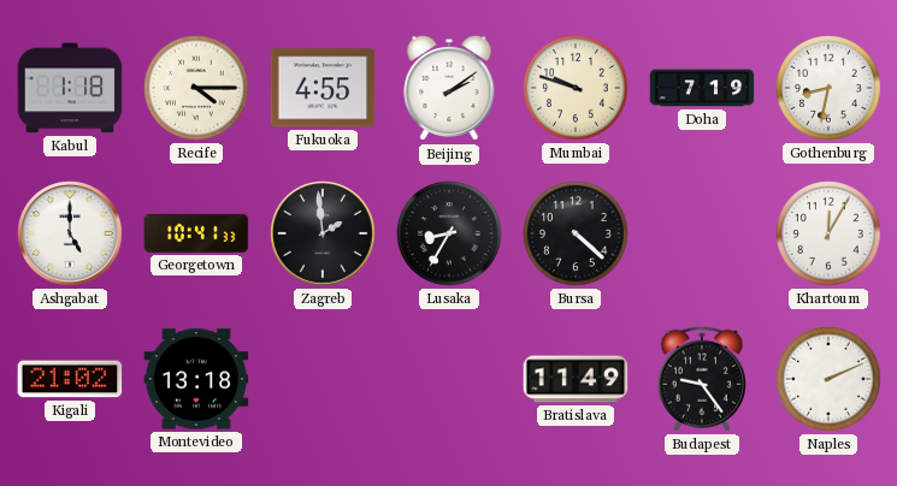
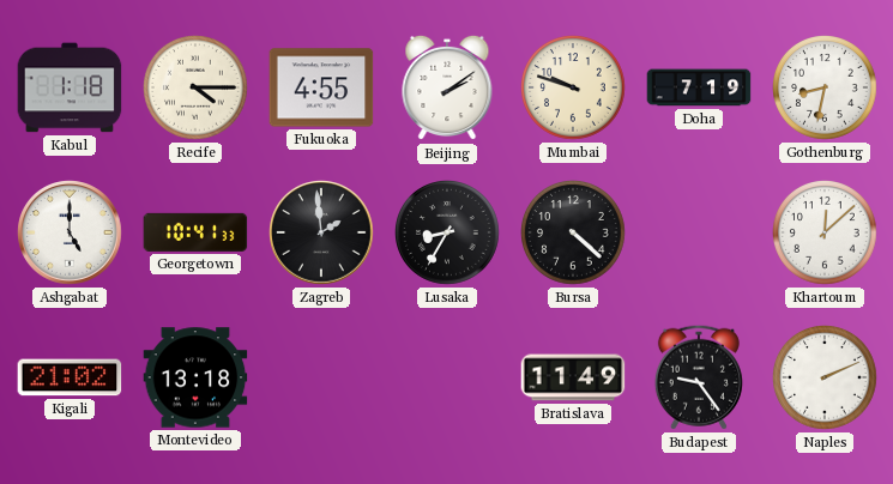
Khartoum: 12:05 -> 12:08 (826, 234)
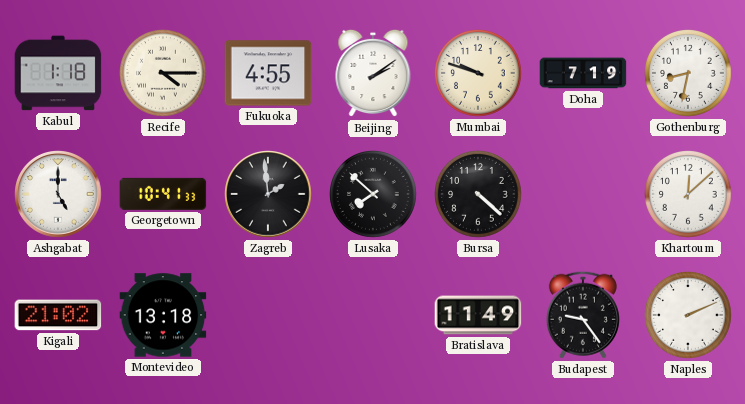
Lusaka: 8:35 -> 7:52 (374, 195)
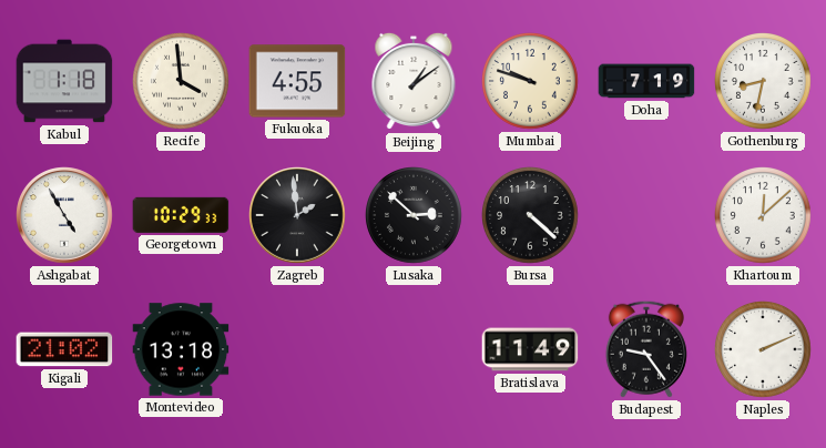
Recife: 4:15 -> 3:59 (182, 82)
Beijing: 2:09 -> 1:09 (414, 81)
Ashgabat: 5:00 -> 4:55 (64, 215)
Georgetown: 10:41 -> 10:29 (181, 215)
Lusaka: 7:52 -> 2:52 (415, 216)
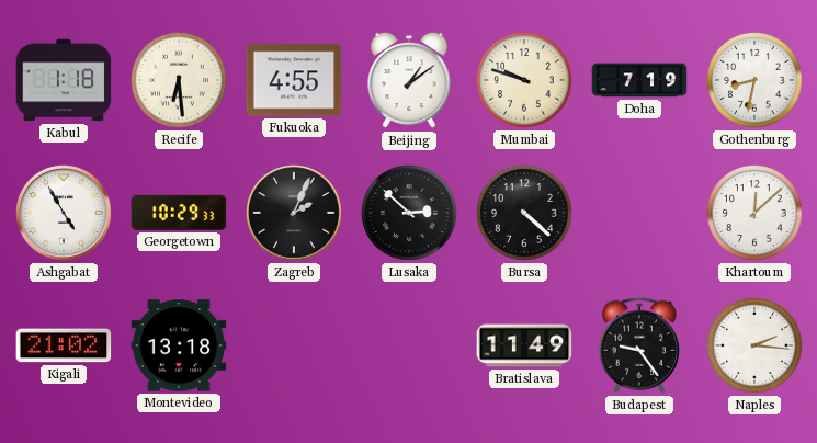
Recife: 3:59 -> 6:29 (180, 81)
Zagreb: 1:59 -> 2:04 (294, 213)
Naples: 2:11 -> 2:16 (756, 347)
